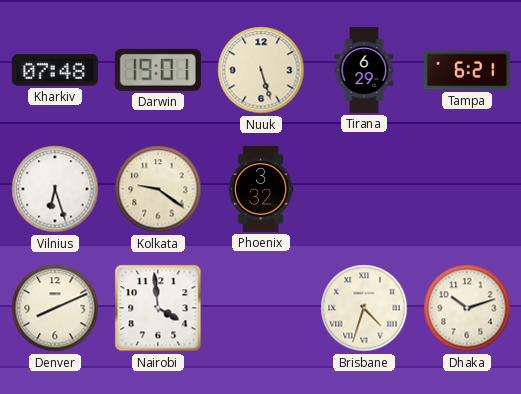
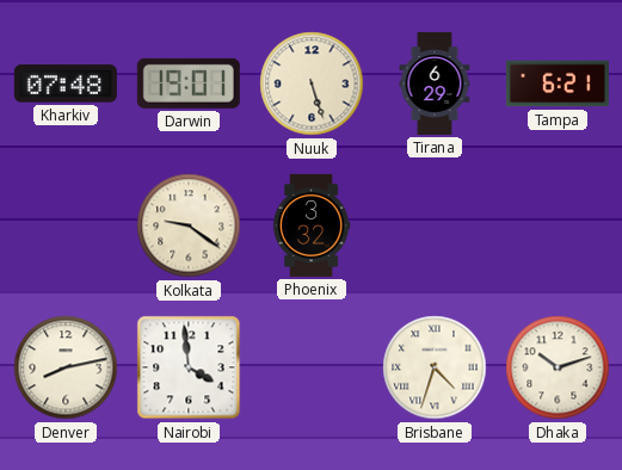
Vilnius: 6:27 -> none (55, 189)
Denver: 8:11 -> 8:13 (66, 367)
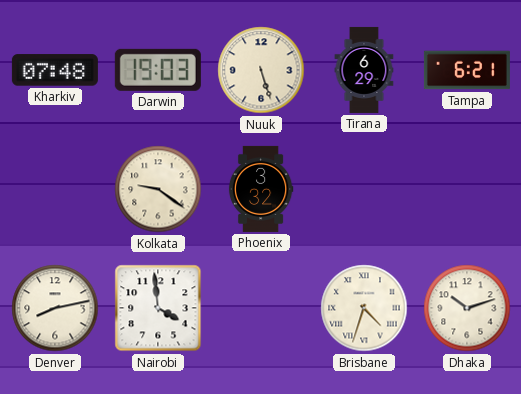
Darwin: 19:01 -> 19:03 (158, 70)
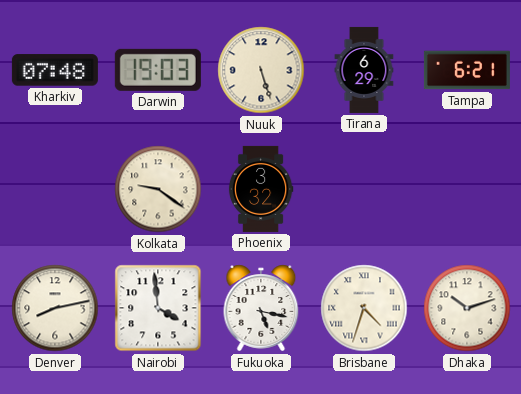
Fukuoka: none -> 5:17 (261, 308)
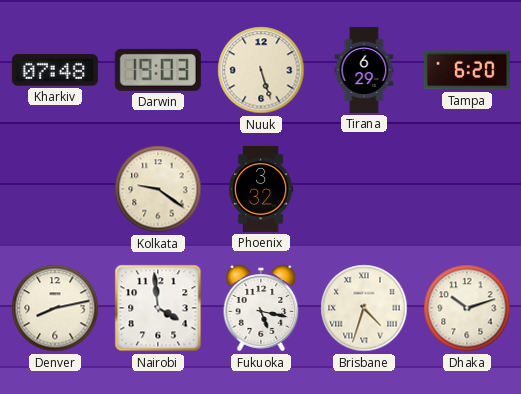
Tampa: 6:21 -> 6:20 (467, 70)
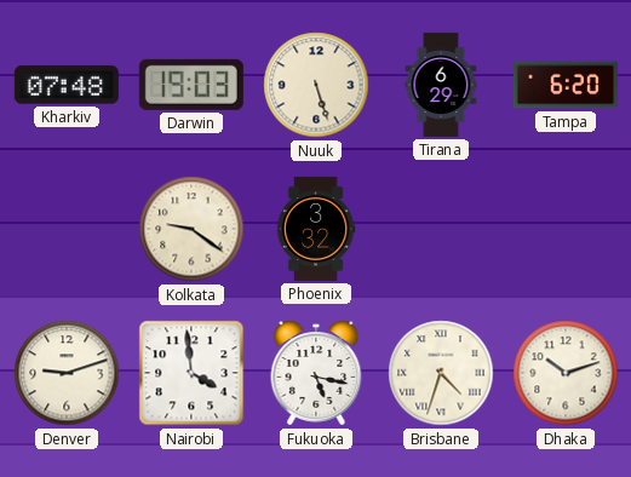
Denver: 8:13 -> 9:12 (67, 373)
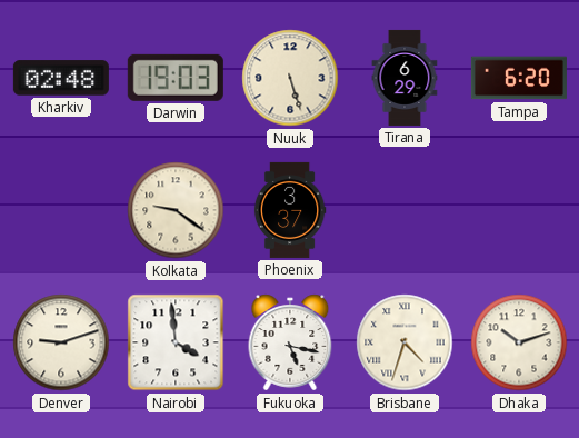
Kharkiv: 07:48 -> 02:48 (61, 78)
Phoenix: 3:32 -> 3:37 (290, 210)
